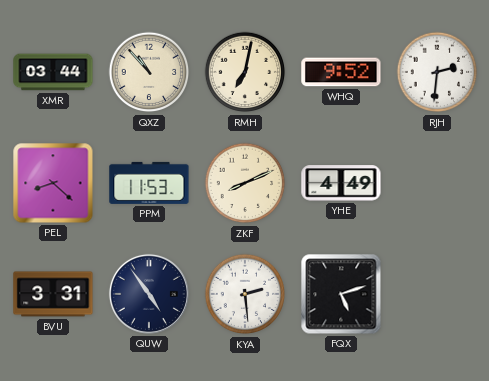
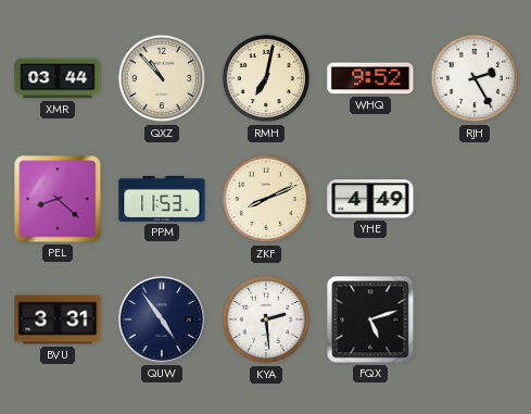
RJH: 2:31 -> 2:25 (475, 78)
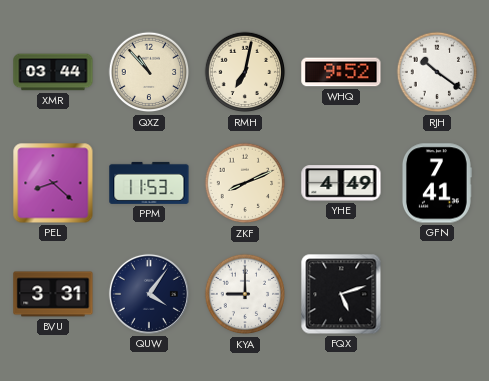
RJH: 2:25 -> 10:21 (437, 72)
GFN: none -> 7:41 (436, 183)
QUW: 4:54 -> 4:06 (149, 294)
KYA: 2:29 -> 9:00 (245, 294)
